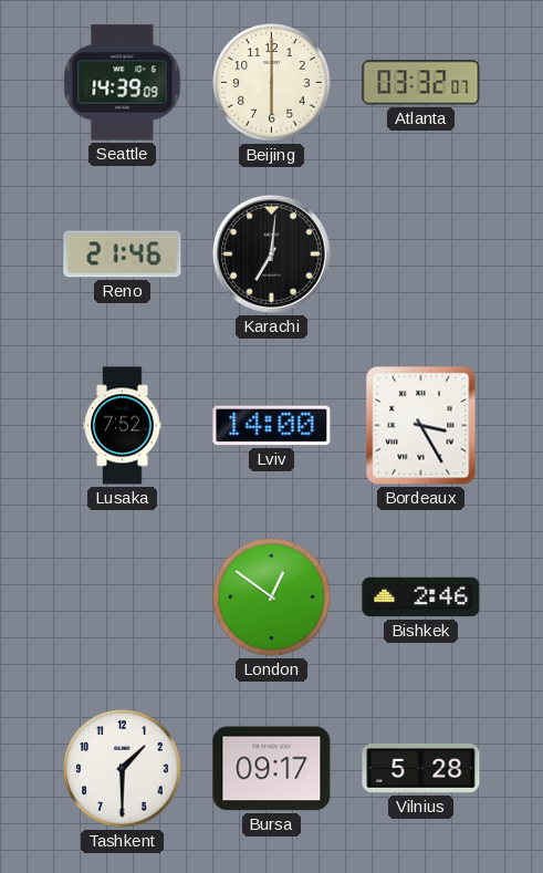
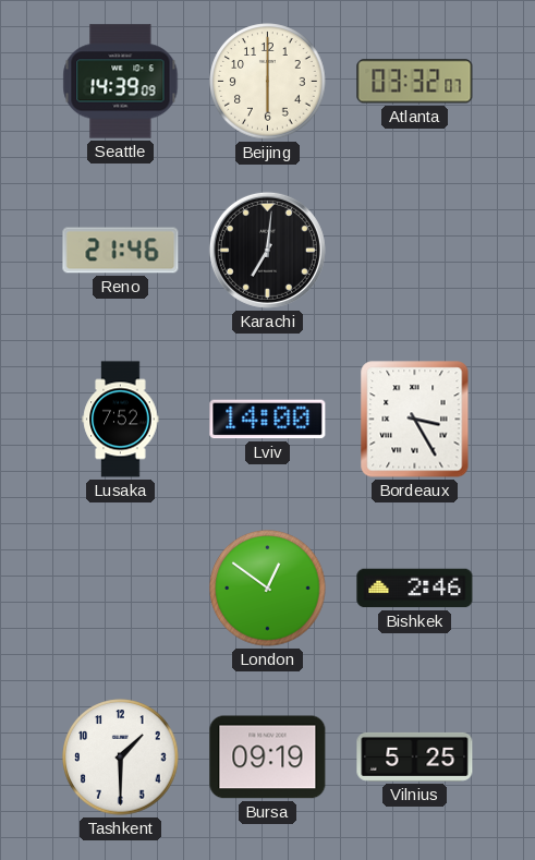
Bursa: 09:17 -> 09:19 (268, 758)
Vilnius: 5:28 -> 5:25 (415, 756)
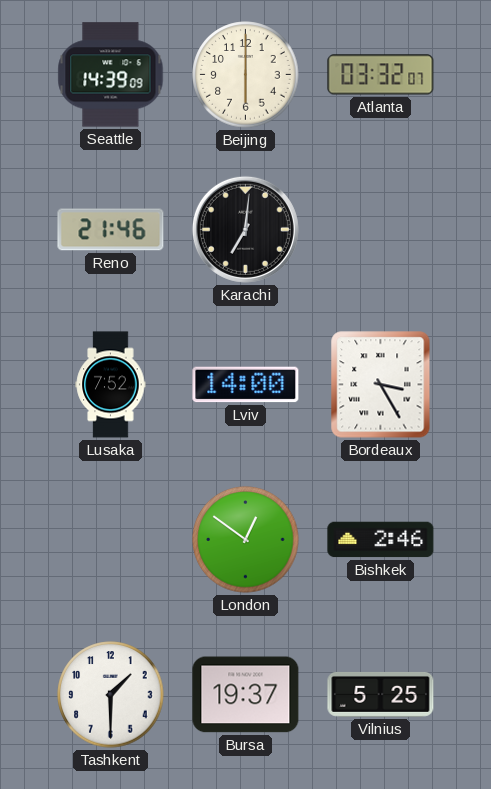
Bursa: 09:19 -> 19:37 (246, 695)
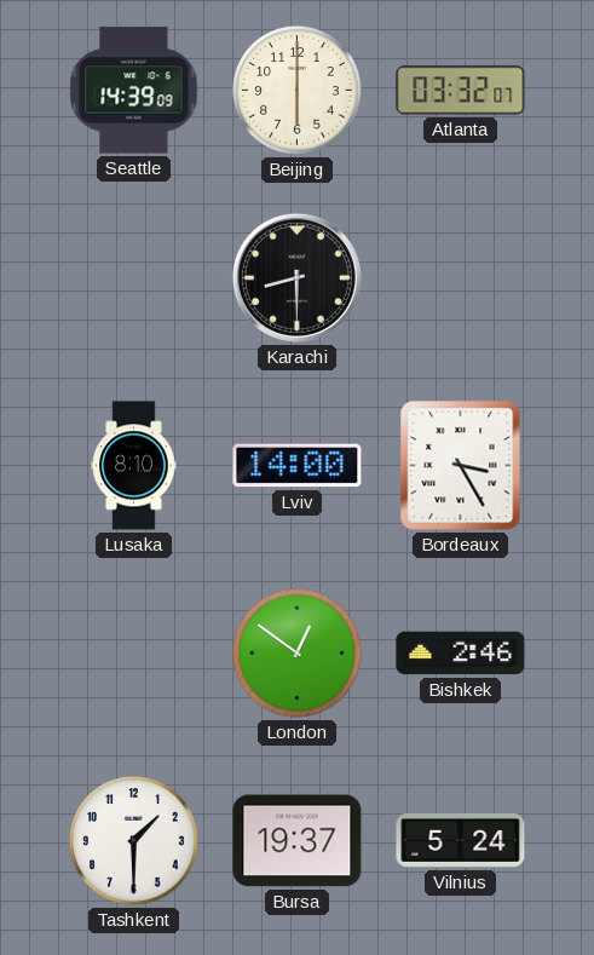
Reno: 21:46 -> none (111, 230)
Karachi: 7:01 -> 8:30 (296, 277)
Lusaka: 7:52 -> 8:10 (134, 466)
Vilnius: 5:25 -> 5:24 (461, 840)
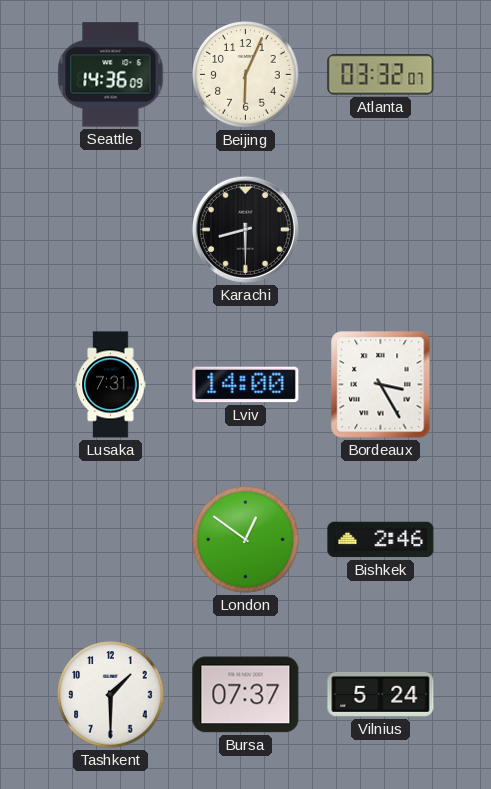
Seattle: 14:39 -> 14:36 (111, 75)
Beijing: 6:00 -> 6:04 (246, 75)
Lusaka: 8:10 -> 7:31 (111, 385)
Bursa: 19:37 -> 07:37 (246, 695)
